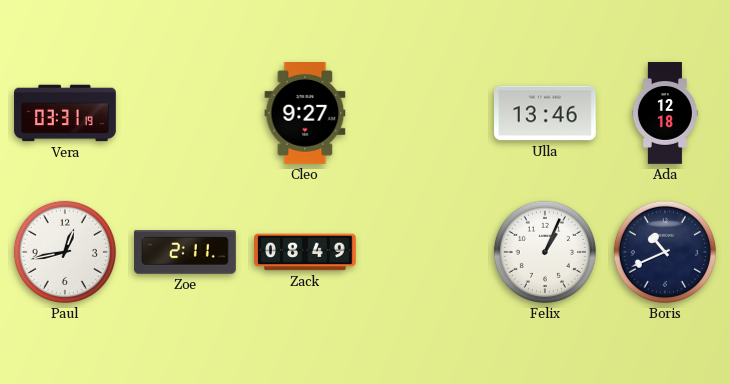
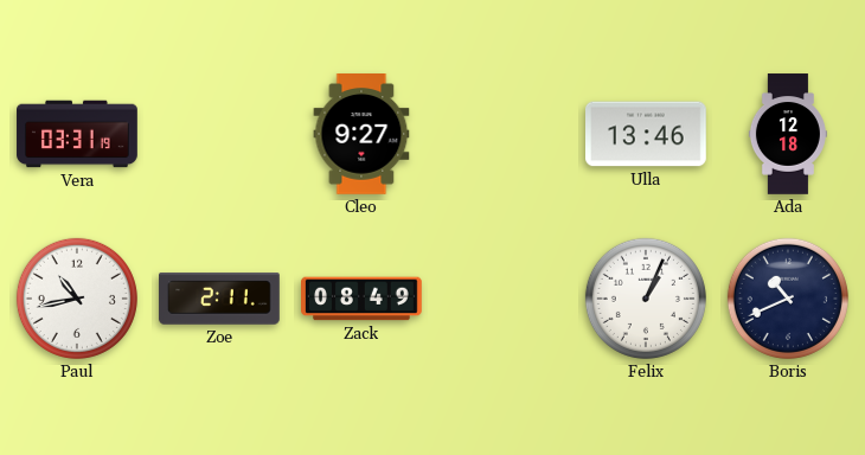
Paul: 12:43 -> 10:43 (77, 299)
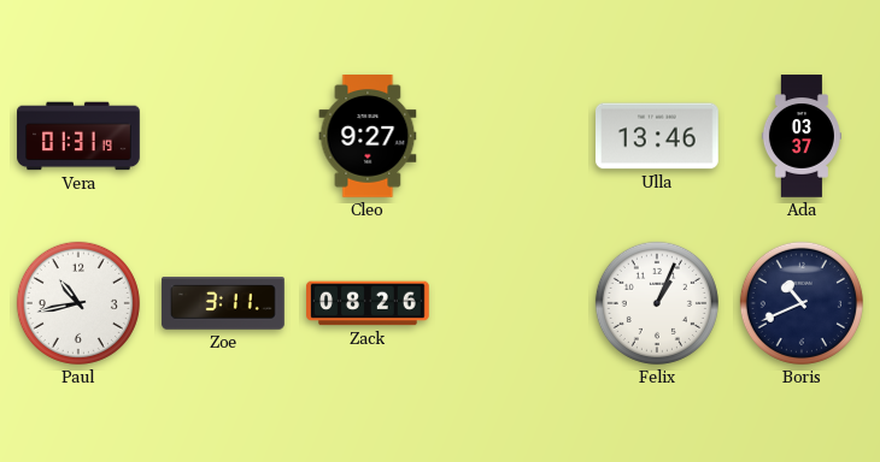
Vera: 03:31 -> 01:31 (78, 136)
Ada: 12:18 -> 03:37 (802, 136)
Zoe: 2:11 -> 3:11 (223, 303)
Zack: 08:49 -> 08:26 (368, 303)
